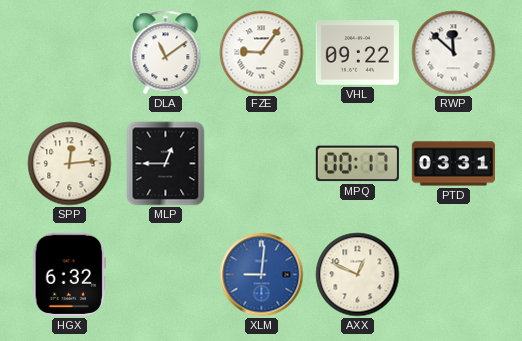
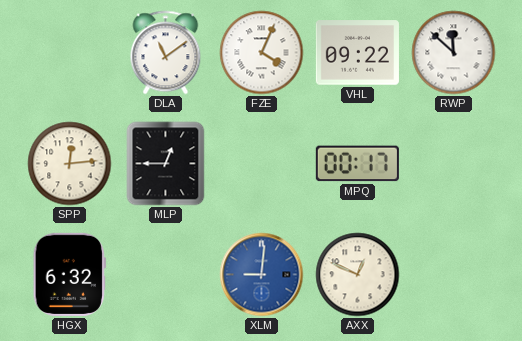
FZE: 9:06 -> 4:04 (262, 53)
PTD: 03:31 -> none (453, 164)
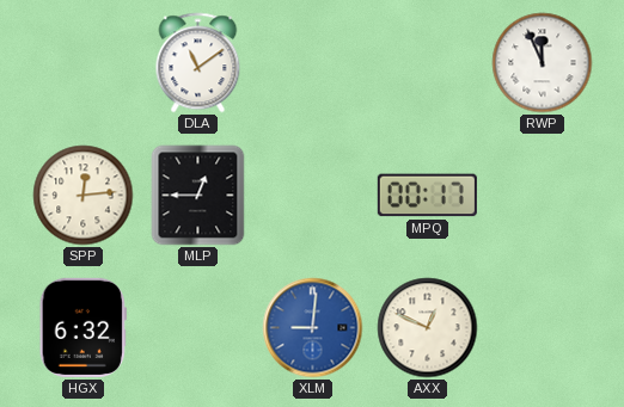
FZE: 4:04 -> none (262, 53)
VHL: 09:22 -> none (357, 53)
RWP: 11:52 -> 11:56 (543, 63)
